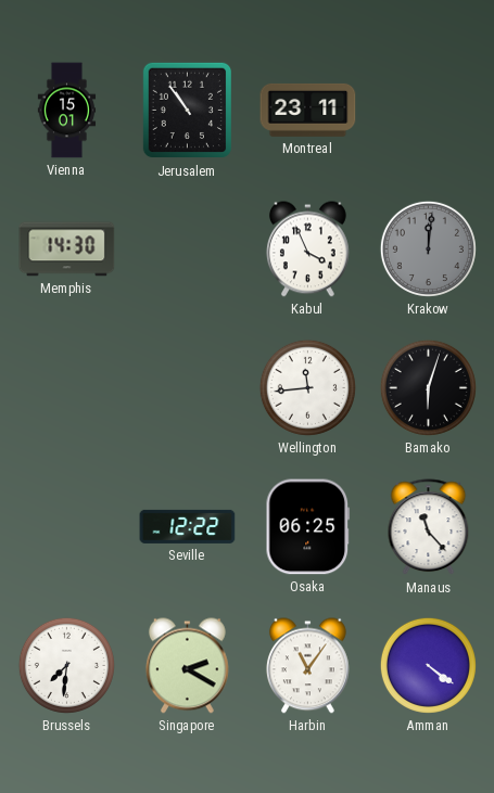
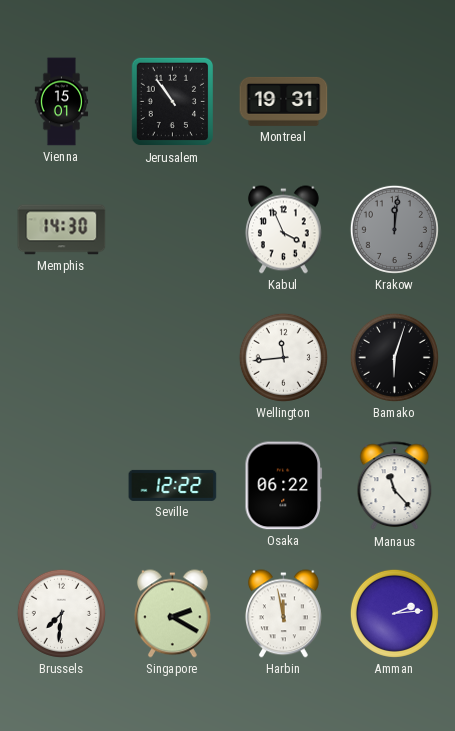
Montreal: 23:11 -> 19:31 (284, 101)
Osaka: 06:25 -> 06:22 (284, 486)
Harbin: 11:06 -> 11:58 (283, 614)
Amman: 4:21 -> 2:14 (394, 613)
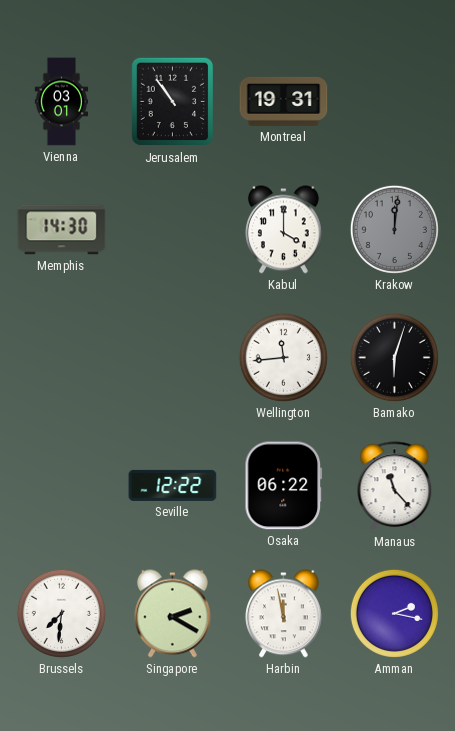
Vienna: 15:01 -> 03:01 (62, 102)
Kabul: 3:56 -> 4:00 (283, 230)
Amman: 2:14 -> 2:17 (394, 613)
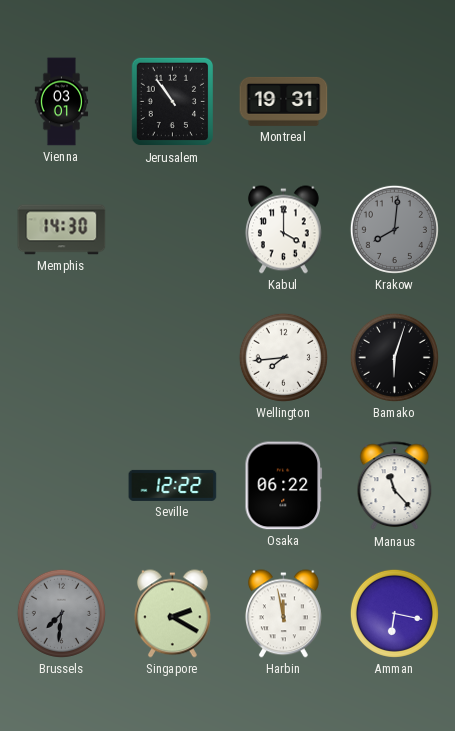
Krakow: 12:01 -> 8:01 (394, 229)
Wellington: 11:44 -> 7:44 (283, 357)
Brussels dial: white -> grey (61, 613)
Amman: 2:17 -> 6:17 (394, 613)
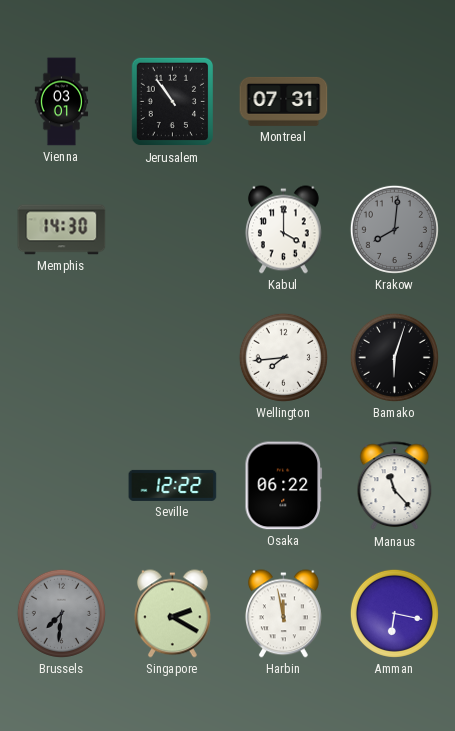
Montreal: 19:31 -> 07:31 (284, 101)
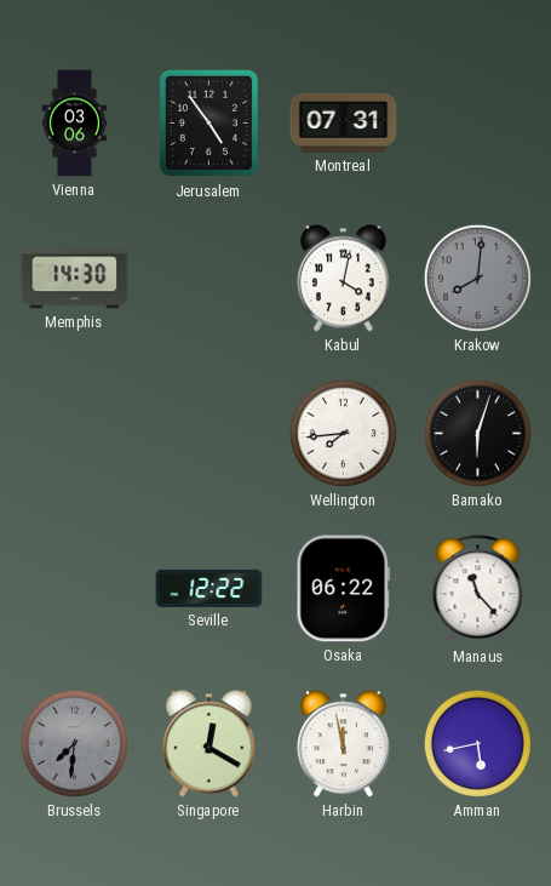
Vienna: 03:01 -> 03:06 (75, 124)
Jerusalem: 10:54 -> 4:54 (210, 124)
Kabul: 4:00 -> 4:02 (343, 279)
Singapore: 2:20 -> 12:20 (208, 744)
Amman: 6:17 -> 5:43 (477, 743)
